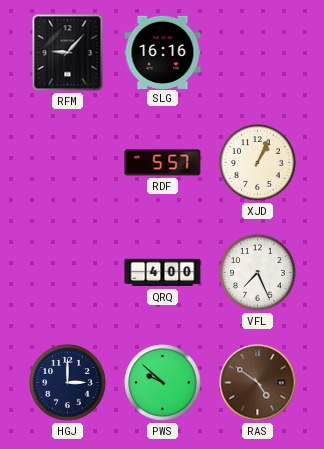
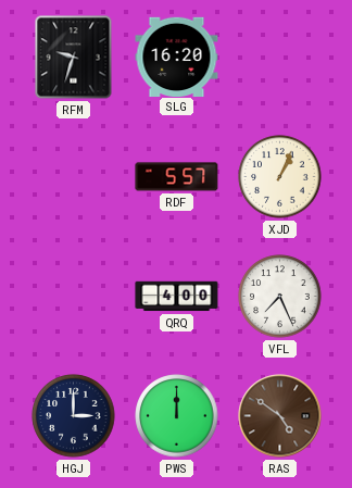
RFM: 9:07 -> 9:33 (74, 58)
SLG: 16:16 -> 16:20 (177, 57)
PWS: 9:52 -> 12:00 (177, 416)
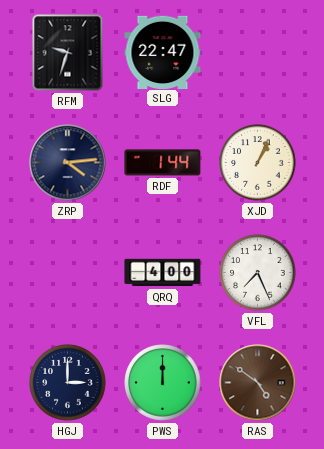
SLG: 16:20 -> 22:47 (163, 52)
ZRP: none -> 4:14 (68, 163)
RDF: 5:57 -> 1:44 (163, 163)
